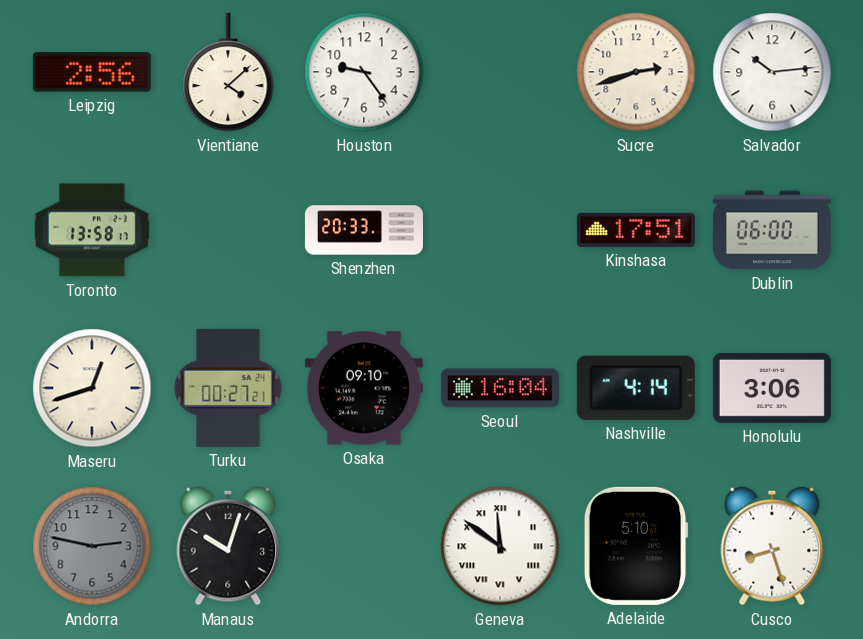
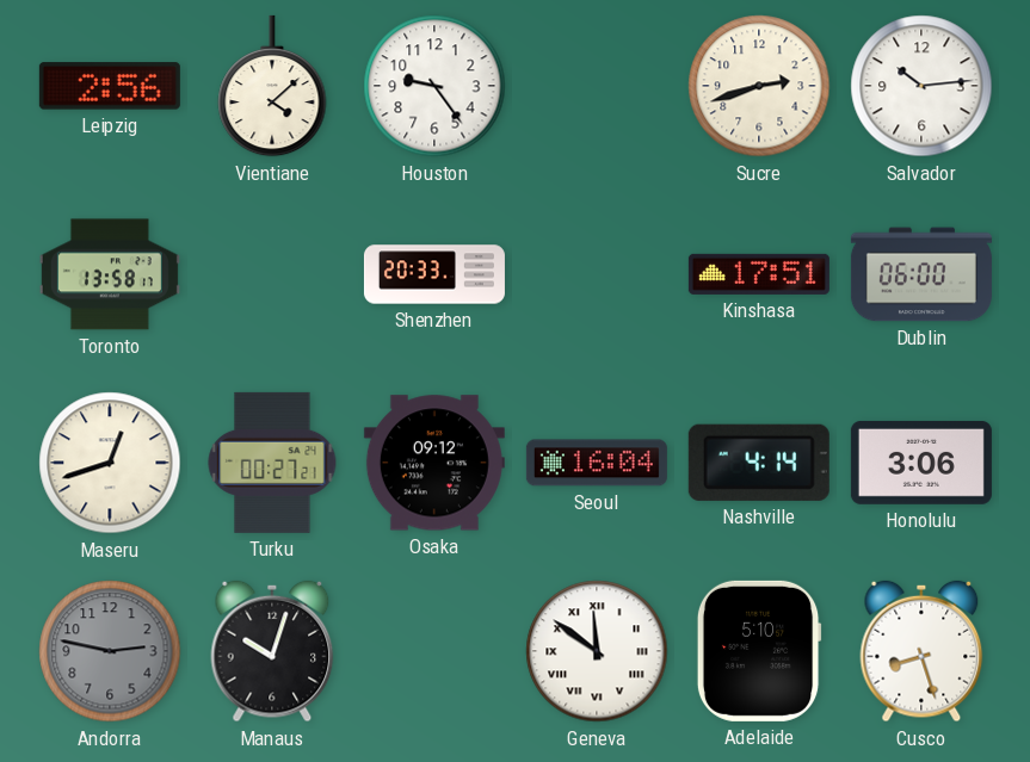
Osaka: 09:10 -> 09:12 (434, 463)
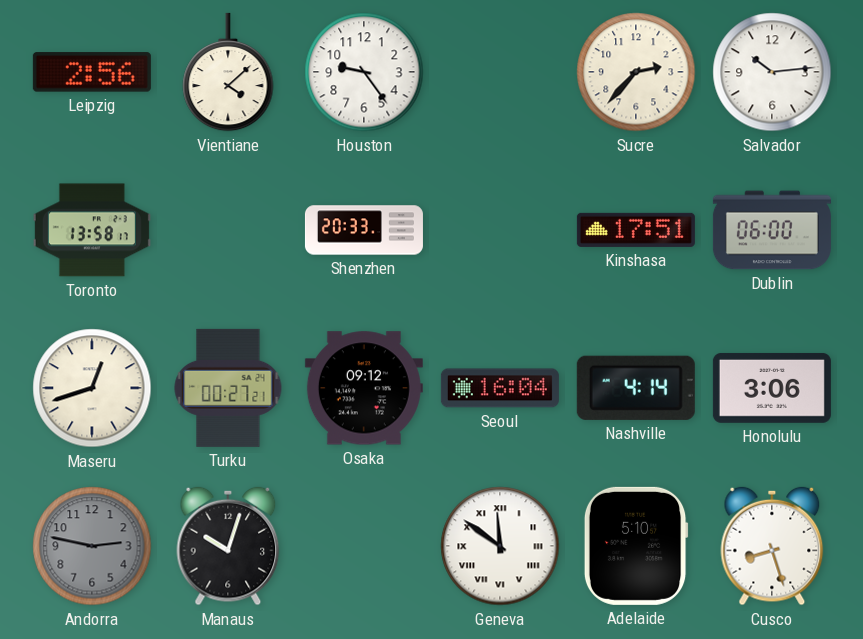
Sucre: 2:42 -> 2:37 (636, 72)
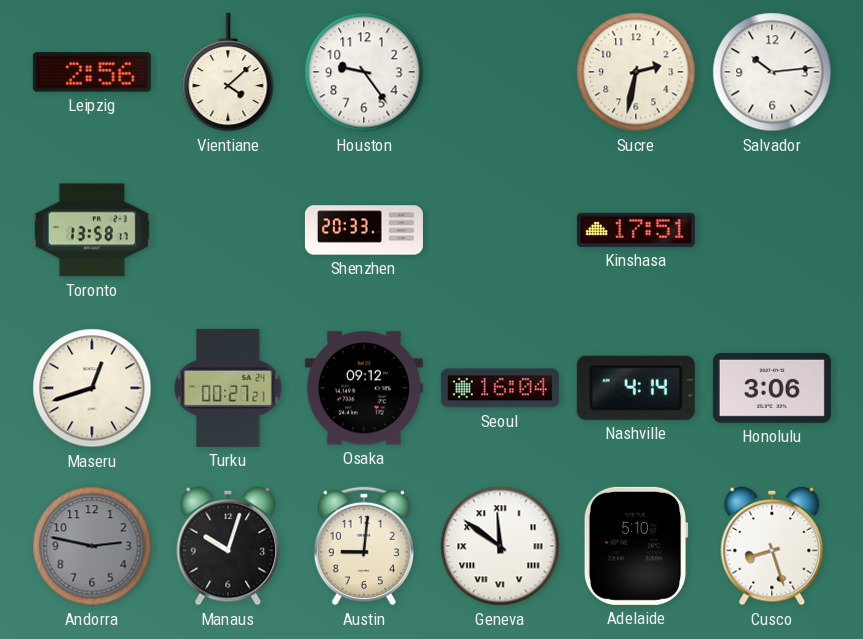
Sucre: 2:37 -> 2:32 (636, 72)
Dublin: 06:00 -> none (772, 230)
Austin: none -> 9:01 (364, 546)
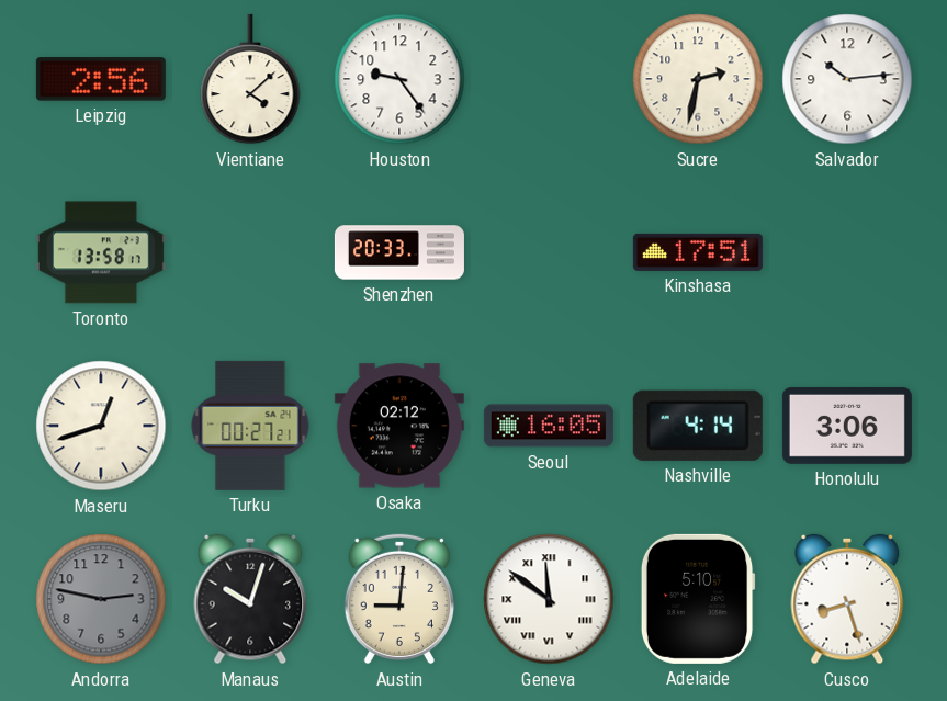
Osaka: 09:12 -> 02:12 (399, 426)
Seoul: 16:04 -> 16:05 (549, 426)
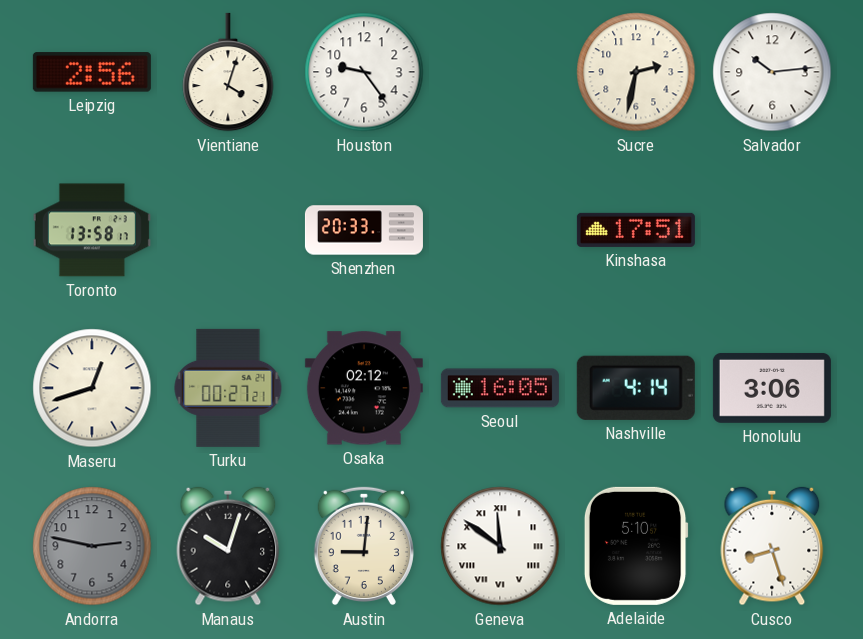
Vientiane: 4:08 -> 4:03 (228, 72)
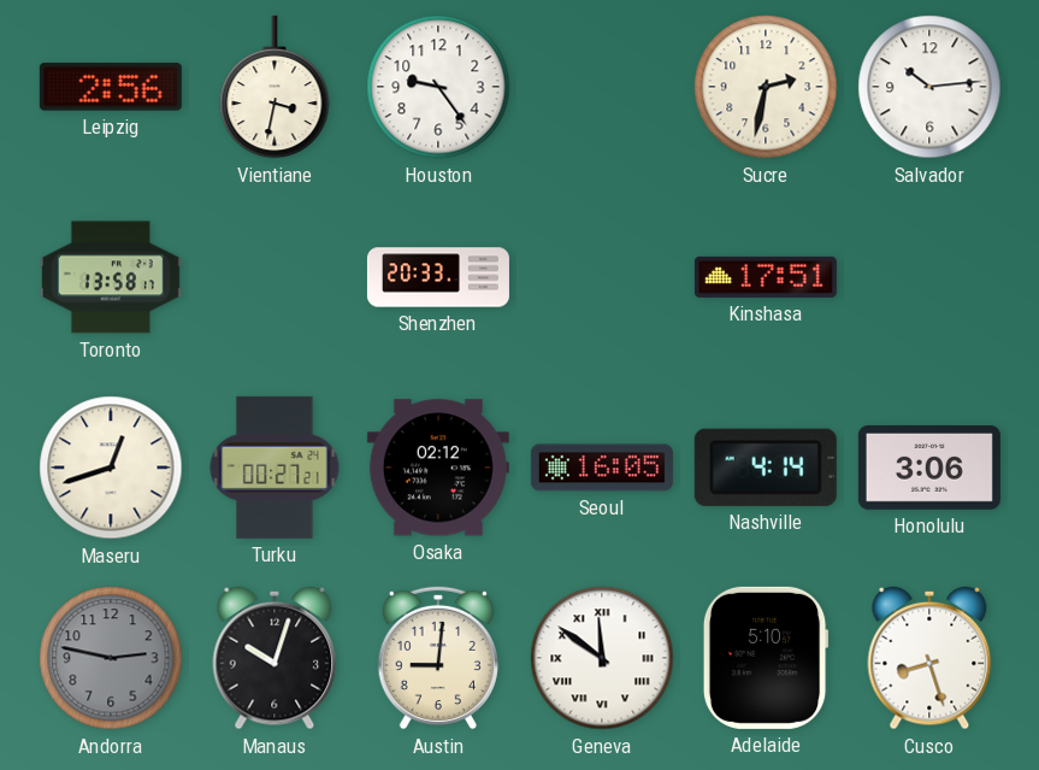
Vientiane: 4:03 -> 3:32 (274, 87)
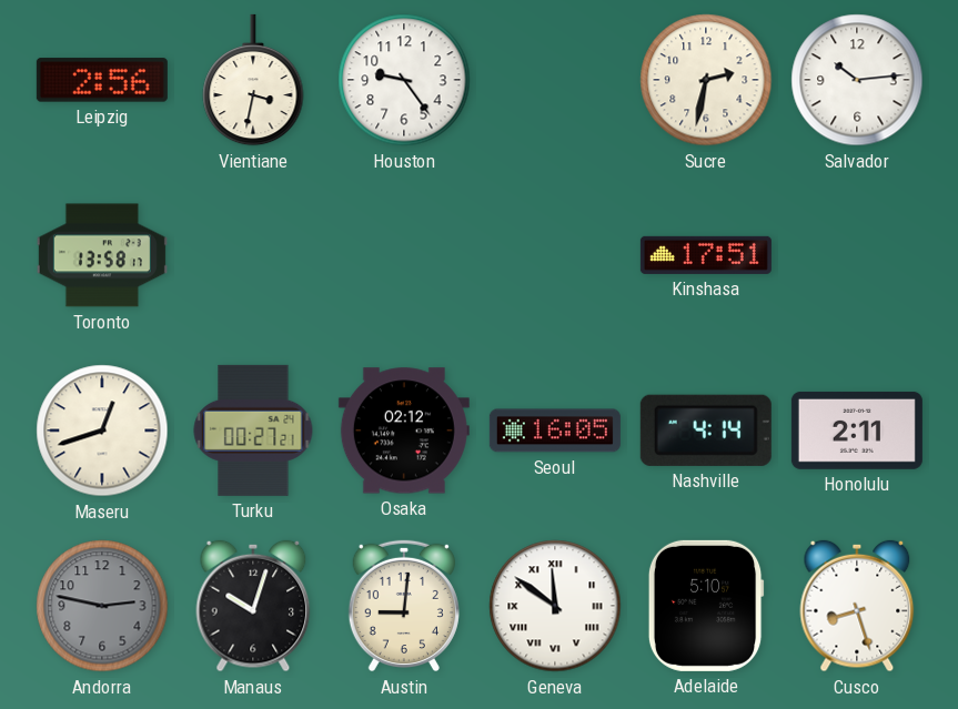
Shenzhen: 20:33 -> none (438, 277)
Honolulu: 3:06 -> 2:11 (857, 431)
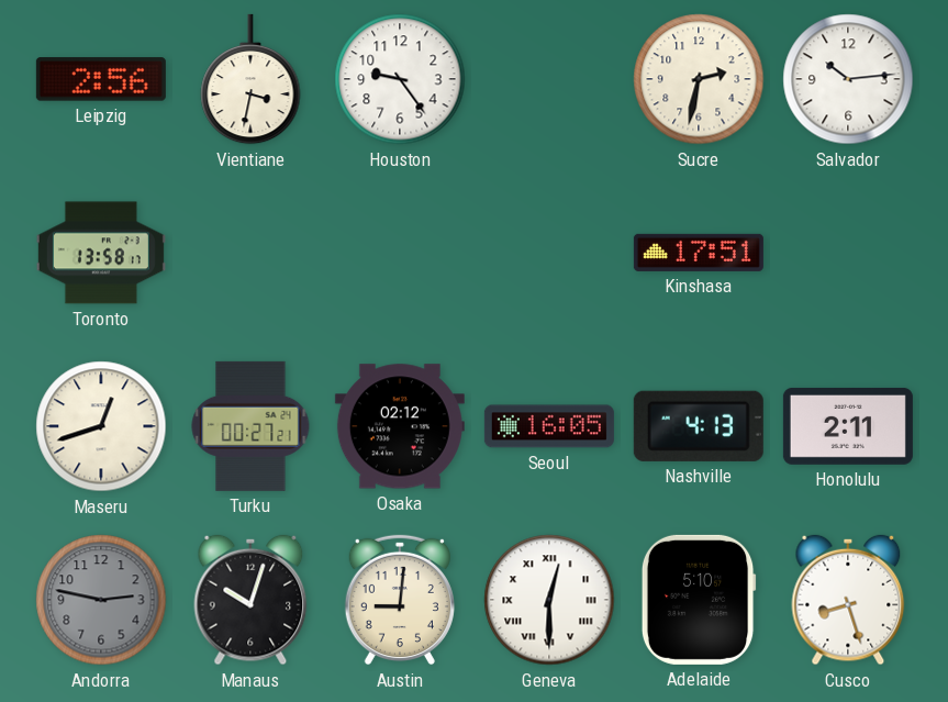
Nashville: 4:14 -> 4:13 (699, 426)
Geneva: 11:51 -> 12:30 (549, 600)
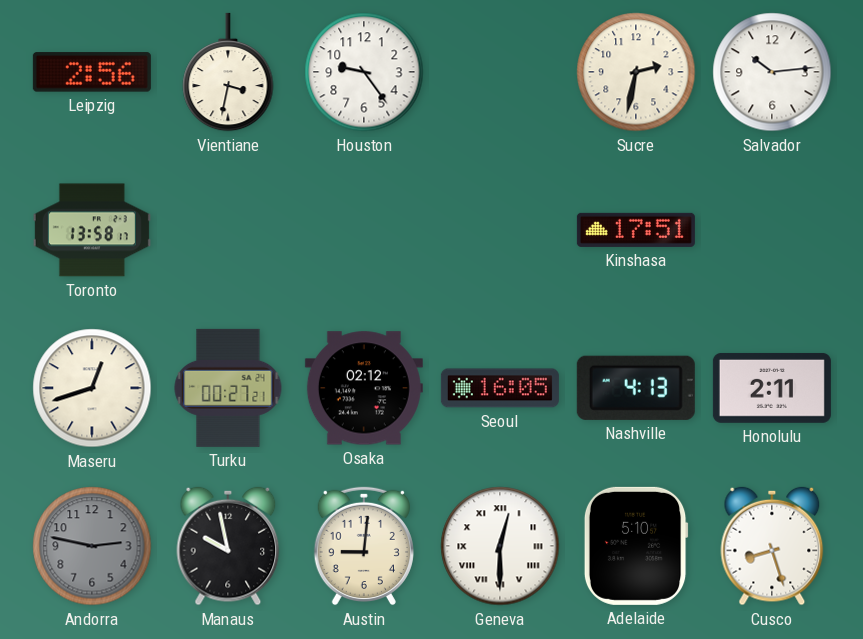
Manaus: 10:03 -> 9:58 (228, 546)
